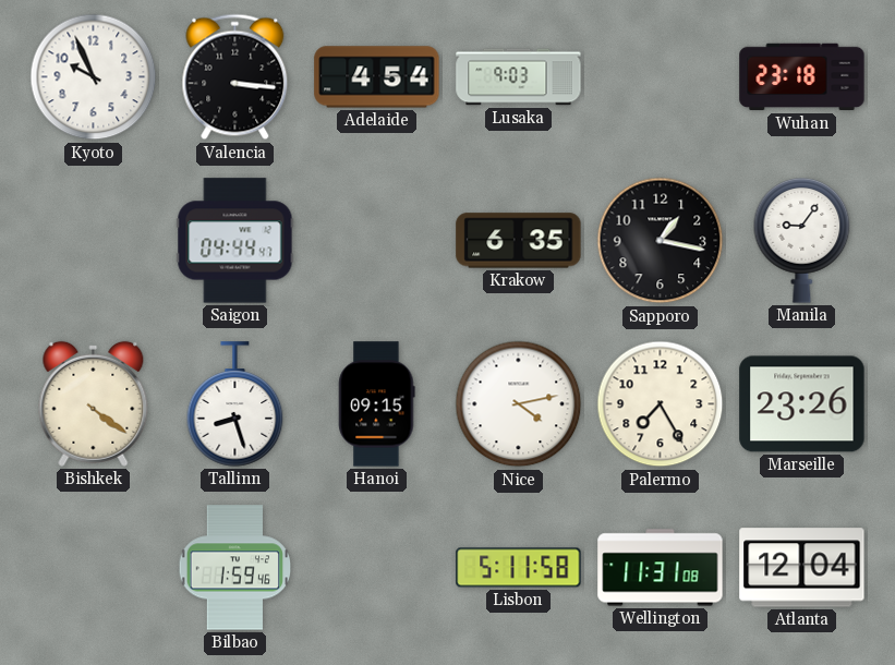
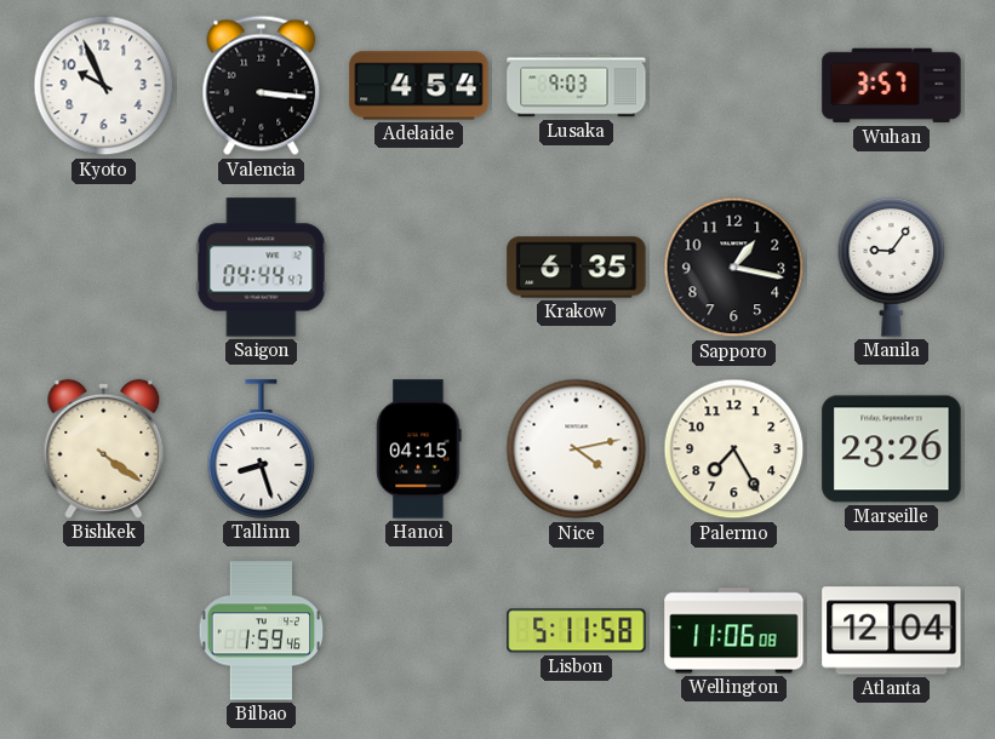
Wuhan: 23:18 -> 3:57 (892, 86)
Hanoi: 09:15 -> 04:15 (419, 449)
Wellington: 11:31 -> 11:06 (734, 631)
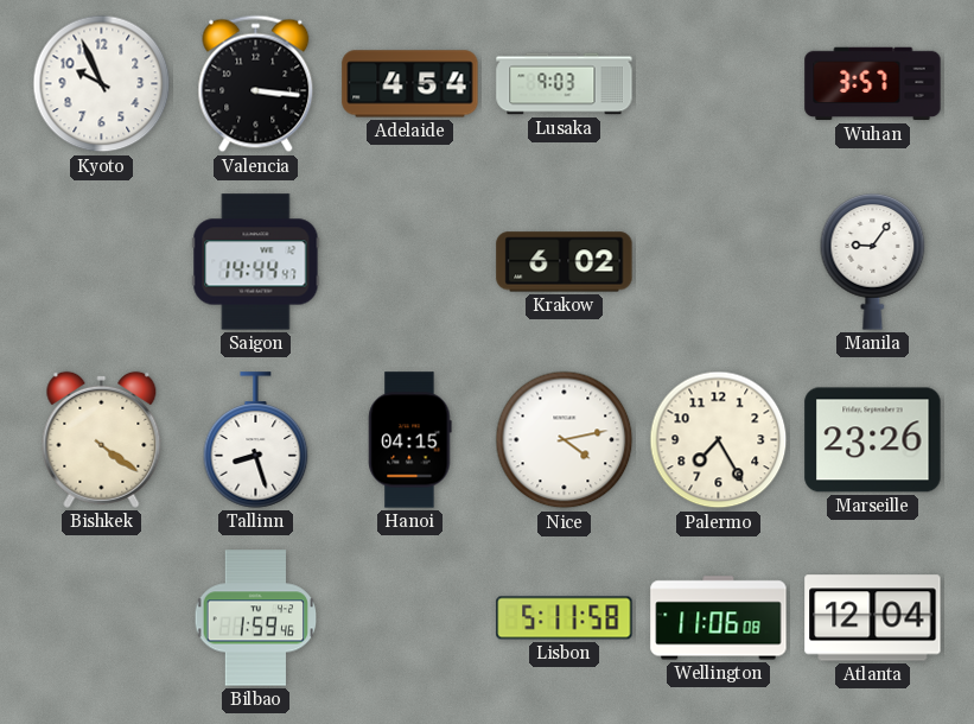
Saigon: 04:44 -> 14:44 (256, 262)
Krakow: 6:35 -> 6:02 (565, 262)
Sapporo: 1:17 -> none (734, 268)
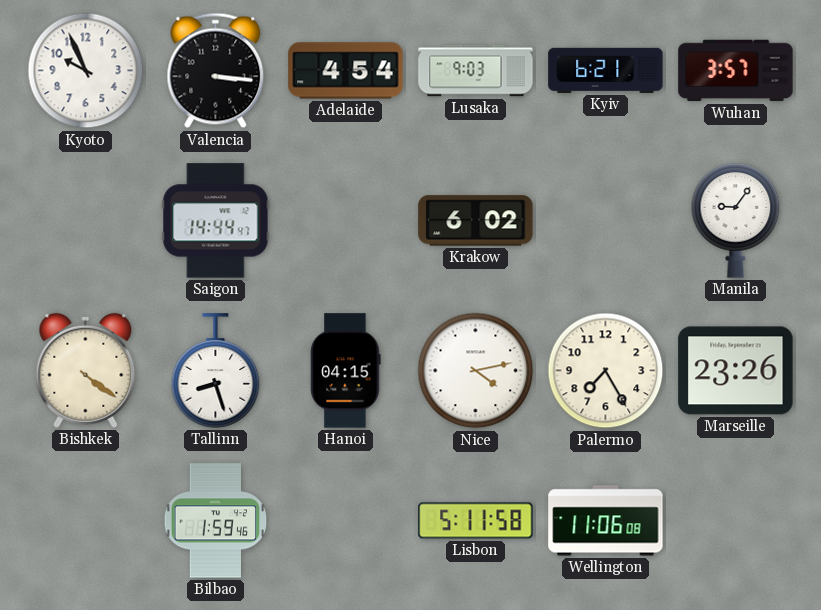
Kyiv: none -> 6:21 (606, 70)
Atlanta: 12:04 -> none (873, 618)
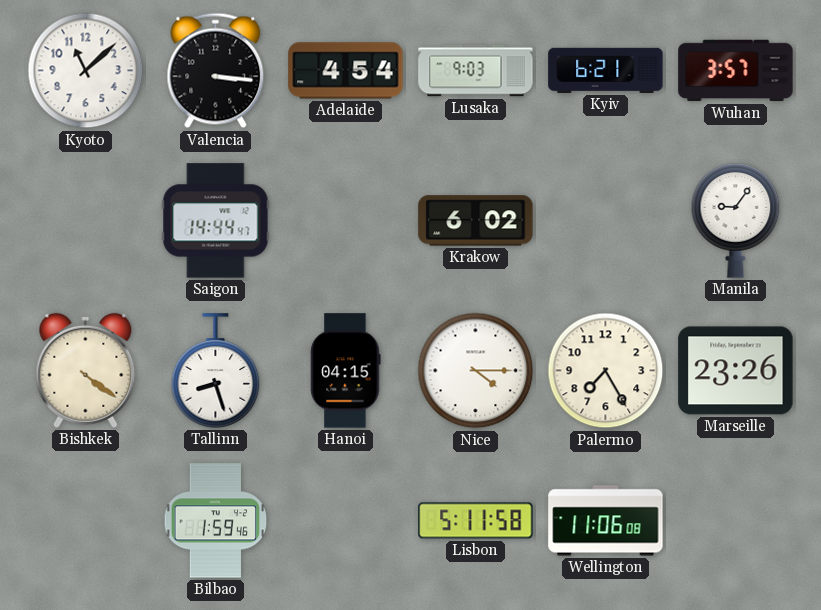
Kyoto: 9:56 -> 11:08 (86, 71)
Nice: 4:13 -> 4:15 (476, 371)
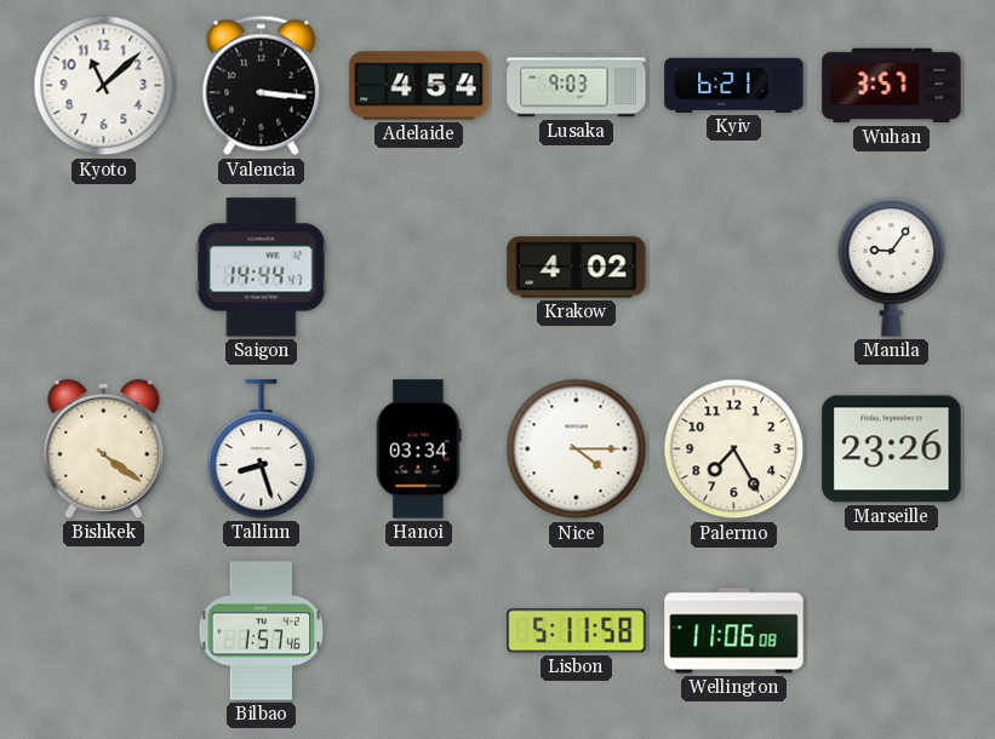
Krakow: 6:02 -> 4:02 (577, 268)
Hanoi: 04:15 -> 03:34 (419, 449)
Bilbao: 1:59 -> 1:57 (262, 631)
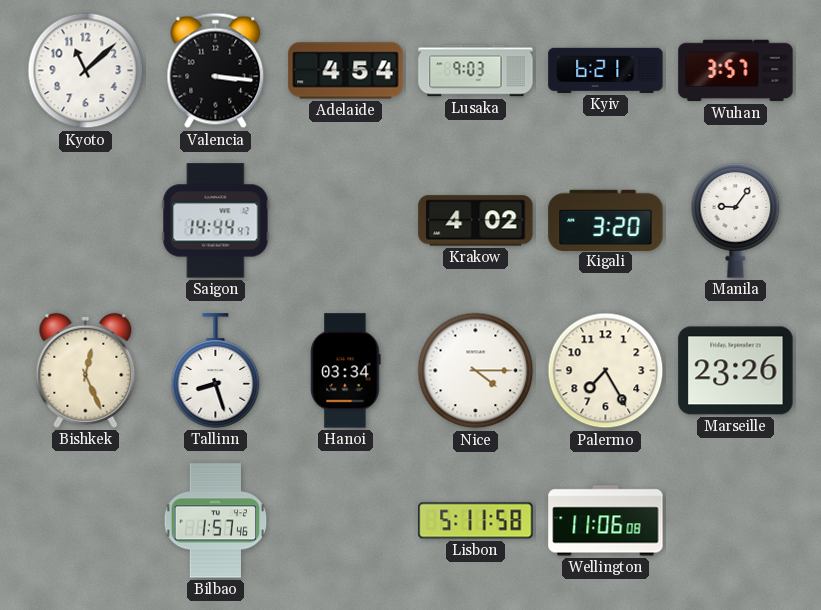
Kigali: none -> 3:20 (606, 220)
Bishkek: 4:21 -> 12:26 (86, 370)
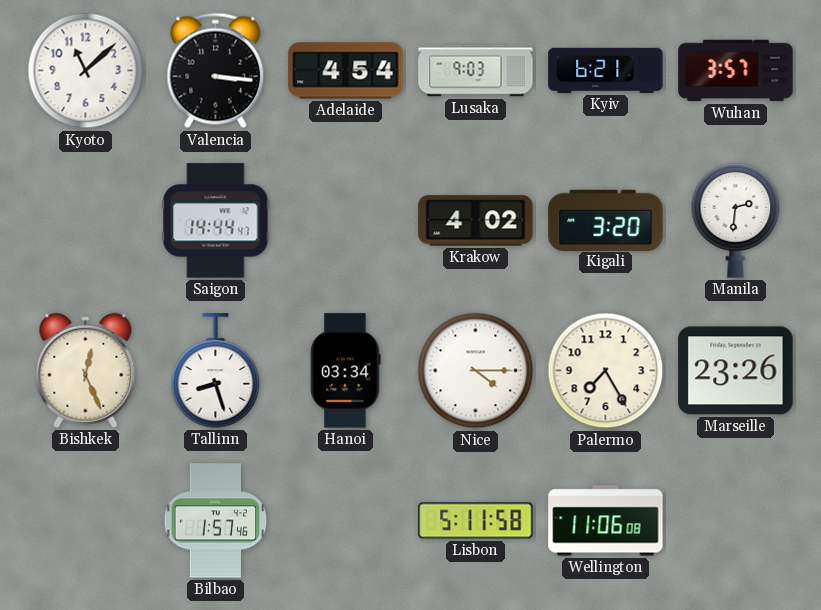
Manila: 9:06 -> 2:31 (736, 221)
